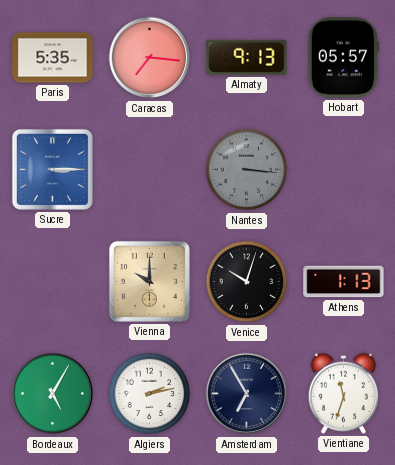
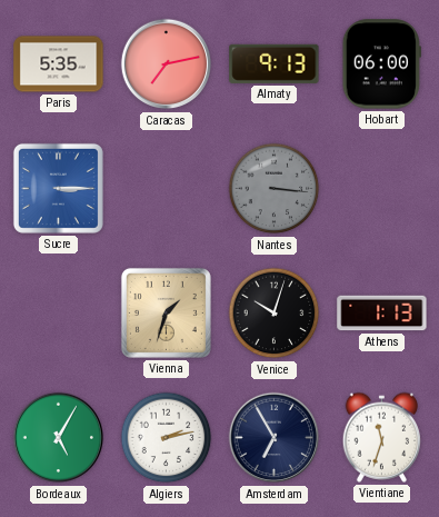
Caracas: 7:16 -> 7:13 (167, 64)
Hobart: 05:57 -> 06:00 (381, 64)
Vienna: 10:00 -> 1:33 (166, 312)
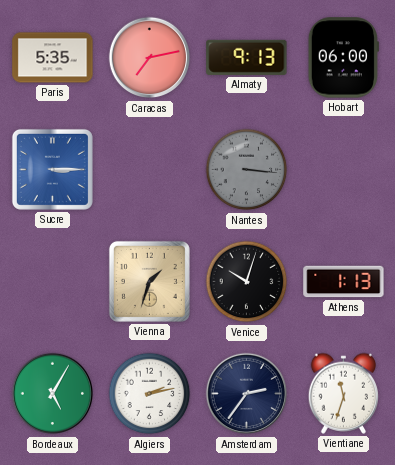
Amsterdam: 6:55 -> 2:36 (247, 394)
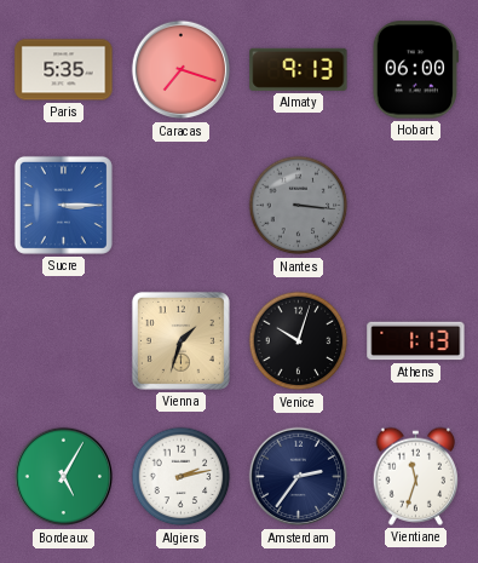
Caracas: 7:13 -> 7:18 (182, 70)
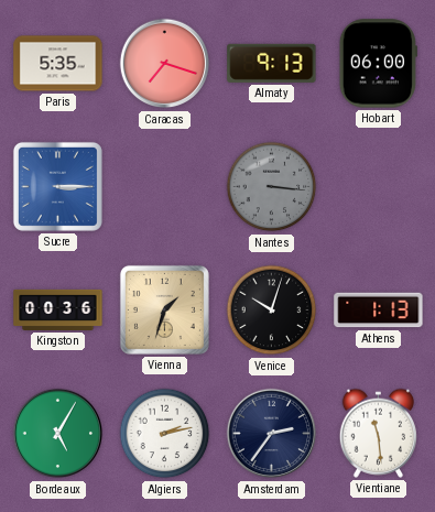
Kingston: none -> 00:36 (58, 309)
Vientiane: 11:33 -> 11:29 (378, 433)
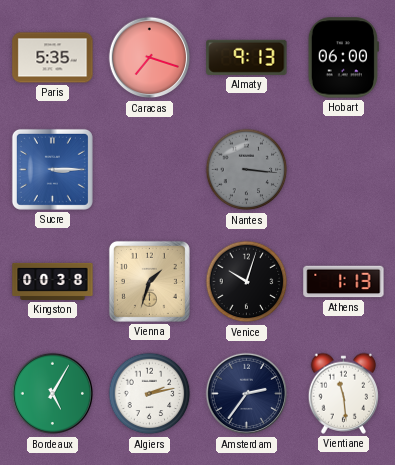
Kingston: 00:36 -> 00:38 (53, 281)
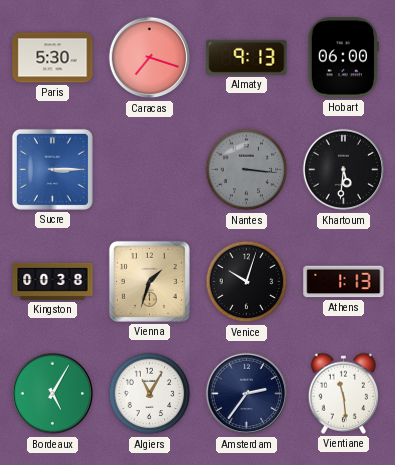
Paris: 5:35 -> 5:30 (53, 58)
Khartoum: none -> 5:31 (344, 170)
Algiers: 2:13 -> 11:05 (150, 394)
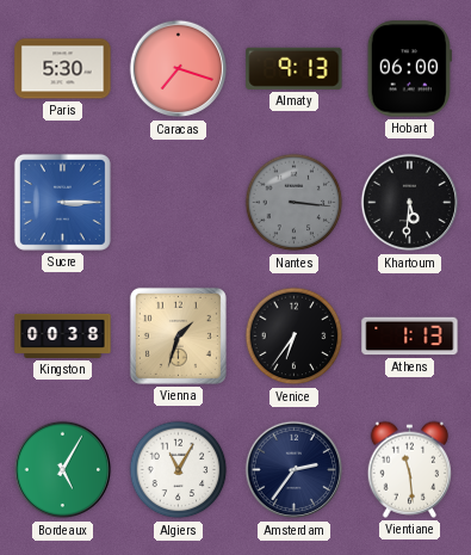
Venice: 10:03 -> 6:36 (295, 337)
